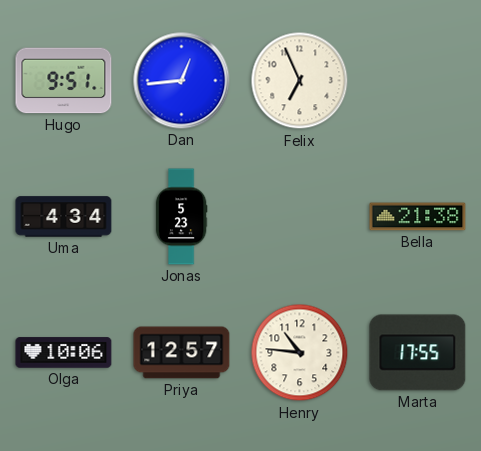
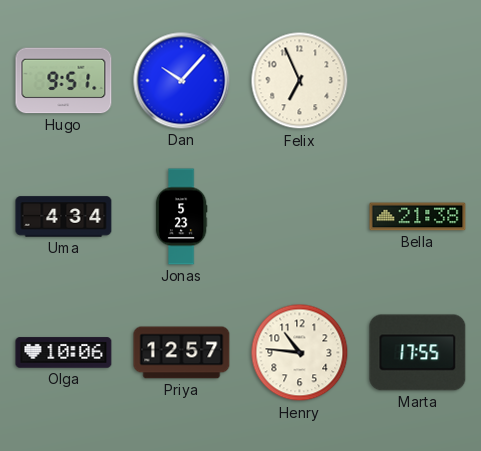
Dan: 12:44 -> 10:07 (182, 81)
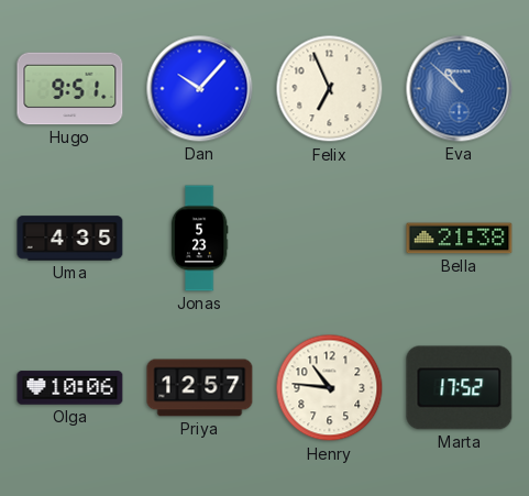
Eva: none -> 10:52 (460, 89)
Uma: 4:34 -> 4:35 (70, 239)
Marta: 17:55 -> 17:52 (460, 388)
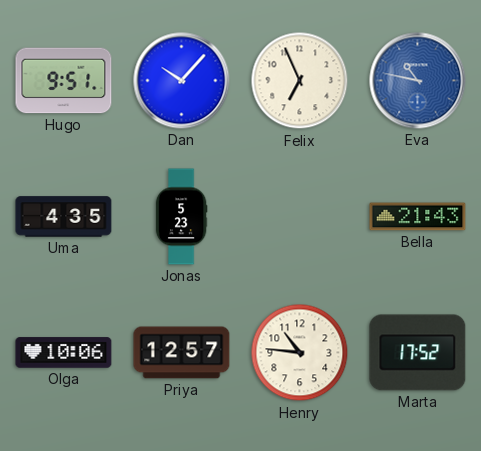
Eva: 10:52 -> 10:47 (418, 81)
Bella: 21:38 -> 21:43 (418, 217)
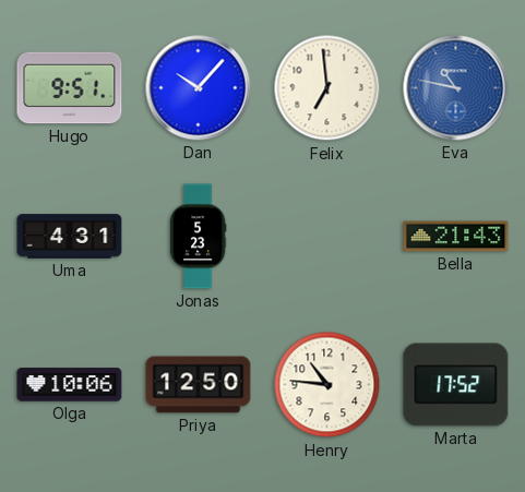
Felix: 6:56 -> 6:59 (327, 88)
Uma: 4:35 -> 4:31 (70, 237)
Priya: 12:57 -> 12:50 (199, 385)
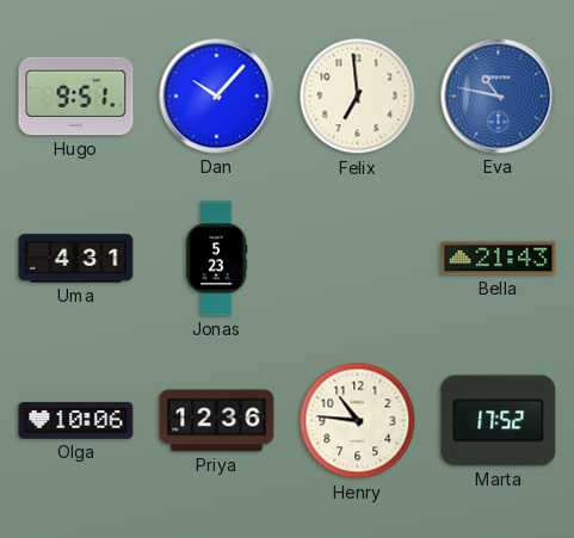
Priya: 12:50 -> 12:36 (217, 421)
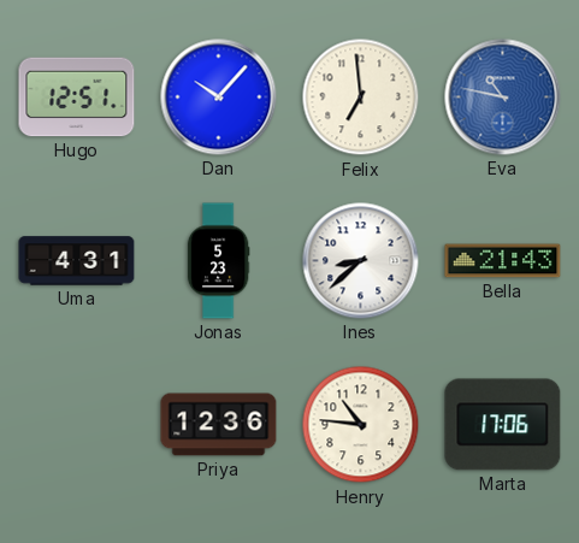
Hugo: 9:51 -> 12:51 (77, 98)
Ines: none -> 8:38 (361, 261)
Olga: 10:06 -> none (76, 421)
Marta: 17:52 -> 17:06 (503, 425)
